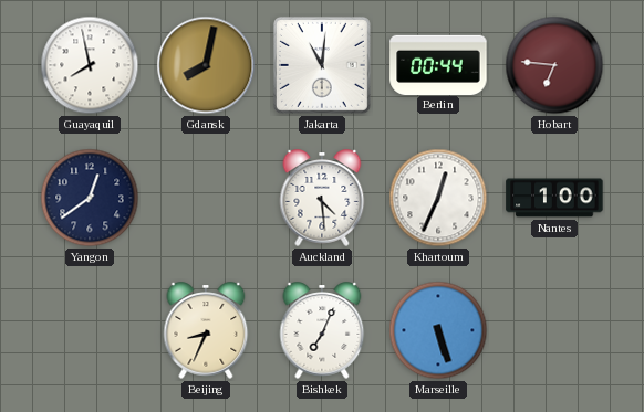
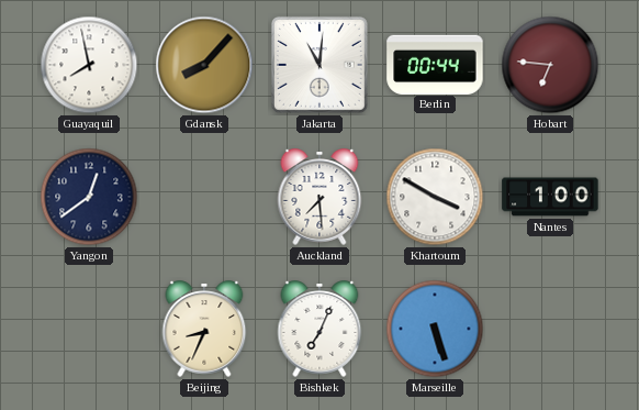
Gdansk: 8:02 -> 8:07 (204, 65)
Auckland: 4:29 -> 7:29 (319, 197)
Khartoum: 12:34 -> 3:50 (435, 197)
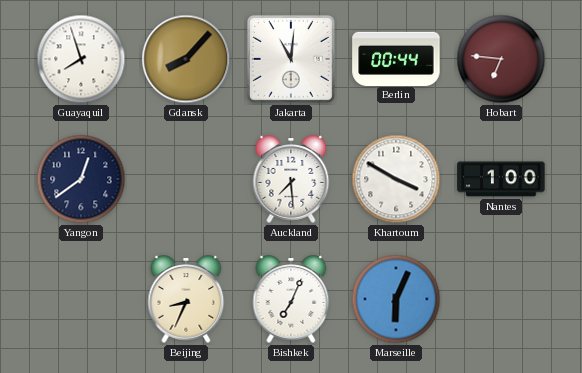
Guayaquil: 7:58 -> 7:57 (81, 59)
Marseille: 5:27 -> 6:04 (396, 299)
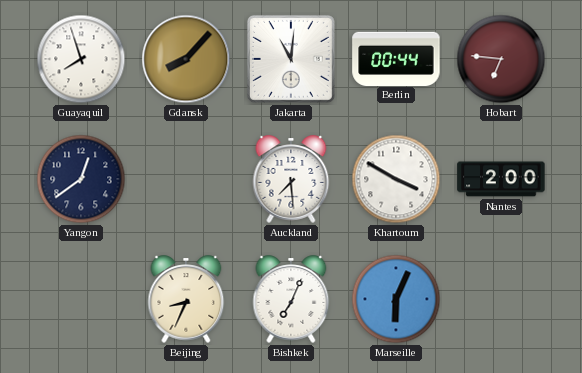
Nantes: 1:00 -> 2:00 (501, 179)
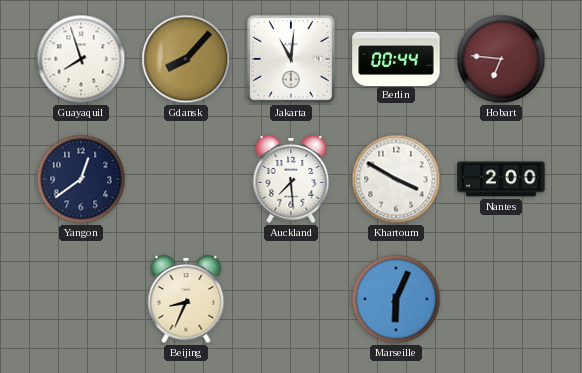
Bishkek: 7:04 -> none (291, 299)
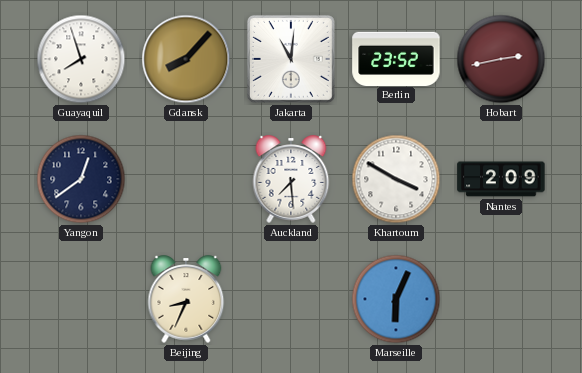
Berlin: 00:44 -> 23:52 (396, 58)
Hobart: 6:46 -> 2:43 (501, 59)
Nantes: 2:00 -> 2:09 (501, 179)
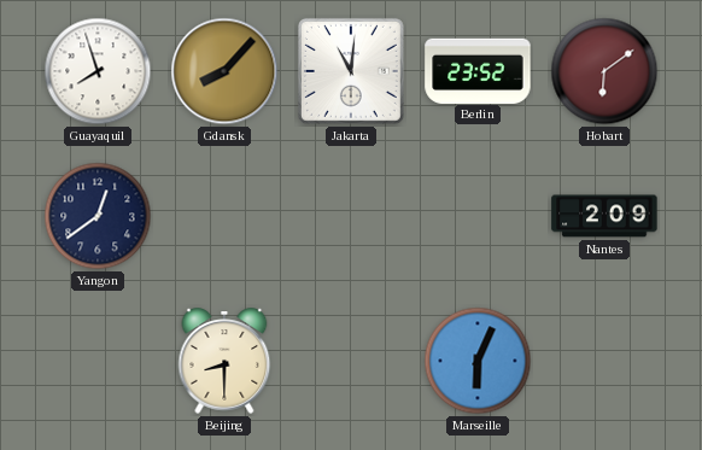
Hobart: 2:43 -> 6:09 (604, 71)
Auckland: 7:29 -> none (291, 179)
Khartoum: 3:50 -> none (396, 179)
Beijing: 8:34 -> 8:30 (224, 361)
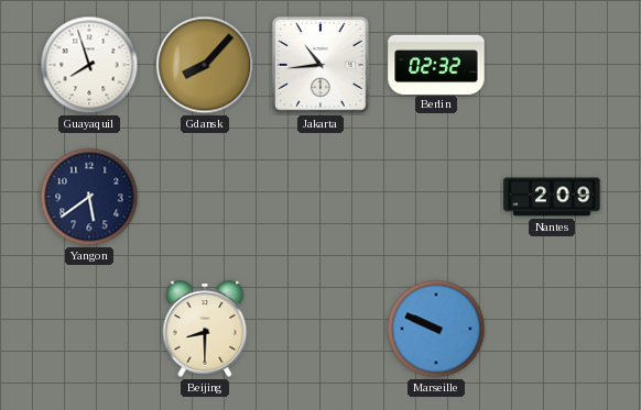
Jakarta: 11:01 -> 10:44 (320, 65)
Berlin: 23:52 -> 02:32 (436, 64)
Hobart: 6:09 -> none (604, 71)
Yangon: 12:39 -> 5:39 (89, 197)
Marseille: 6:04 -> 9:49 (436, 329)
